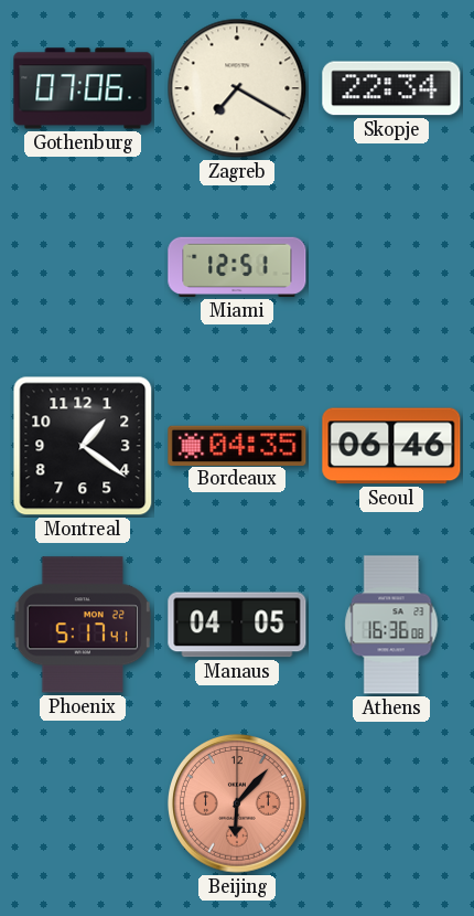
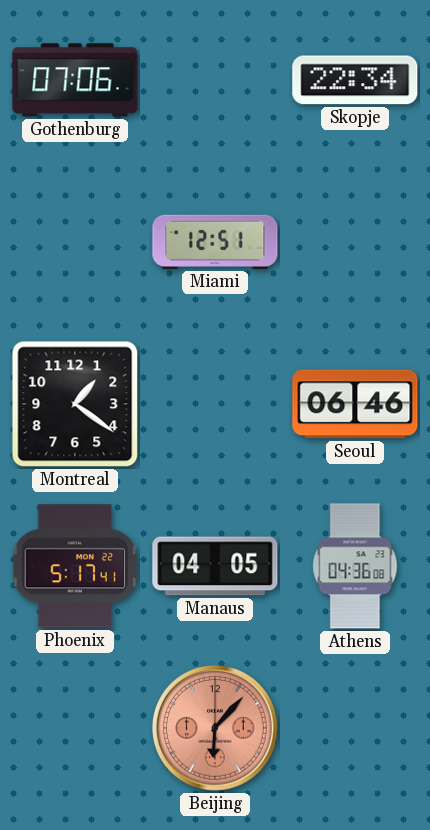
Zagreb: 7:20 -> none (237, 88)
Bordeaux: 04:35 -> none (237, 445)
Athens: 16:36 -> 04:36 (355, 566)
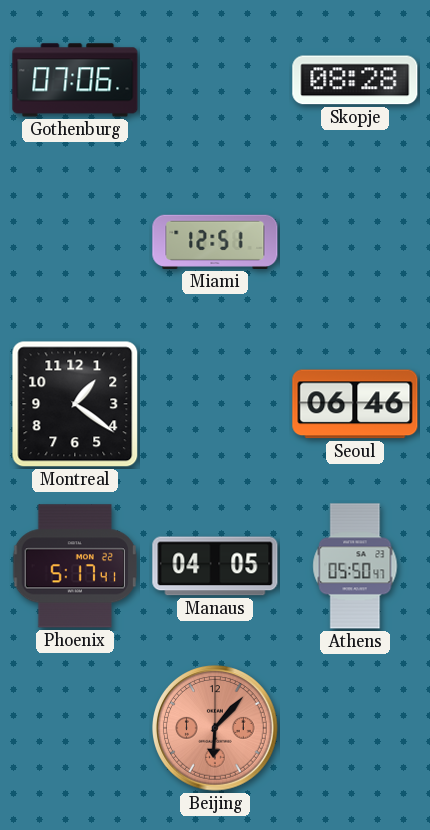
Skopje: 22:34 -> 08:28 (355, 80)
Athens: 04:36 -> 05:50 (355, 566)
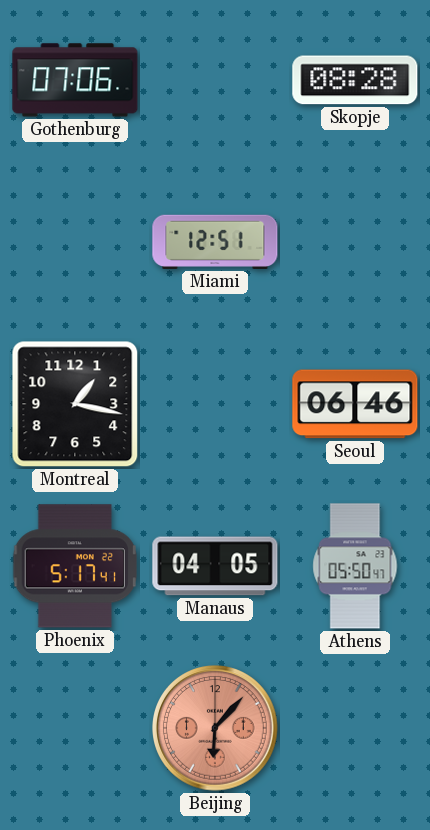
Montreal: 1:21 -> 1:17 (75, 404)
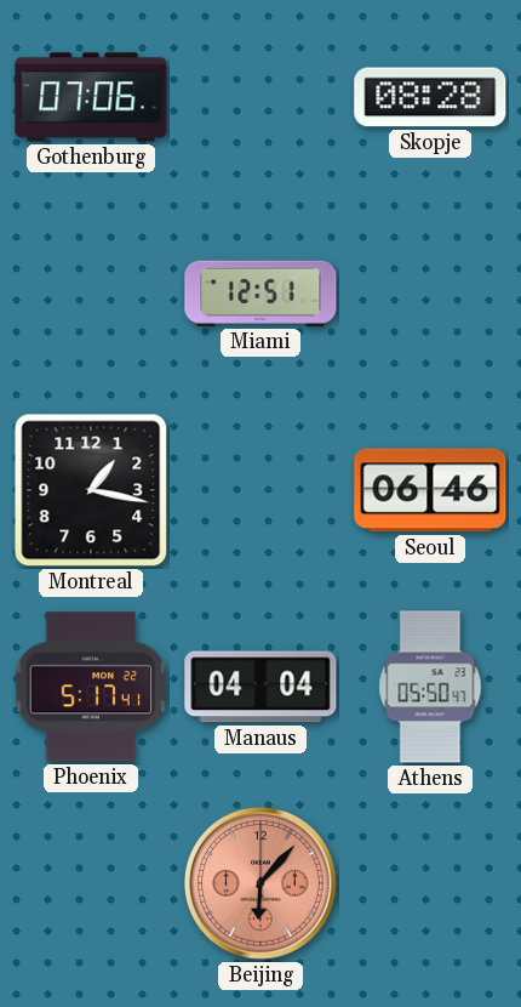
Manaus: 04:05 -> 04:04 (260, 687)
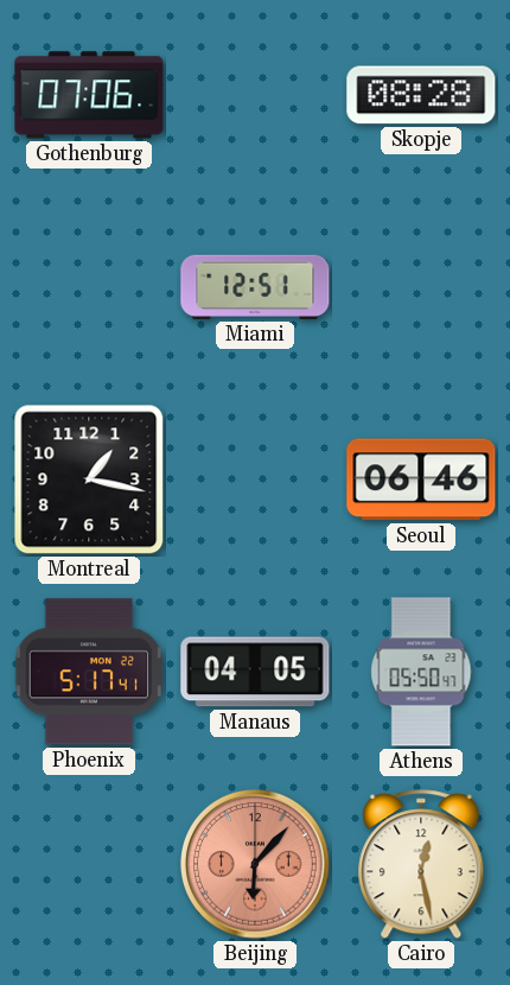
Manaus: 04:04 -> 04:05 (255, 672)
Cairo: none -> 12:28 (421, 865)
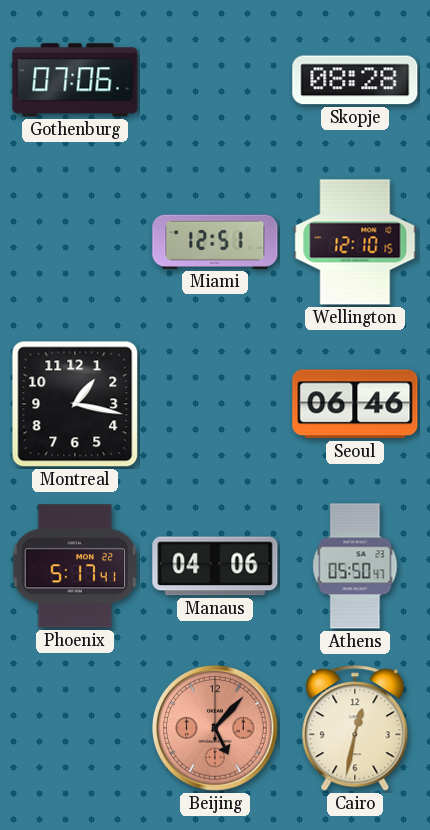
Wellington: none -> 12:10 (355, 242)
Manaus: 04:05 -> 04:06 (215, 566)
Beijing: 6:07 -> 5:07 (216, 729)
Cairo: 12:28 -> 12:32 (355, 729)
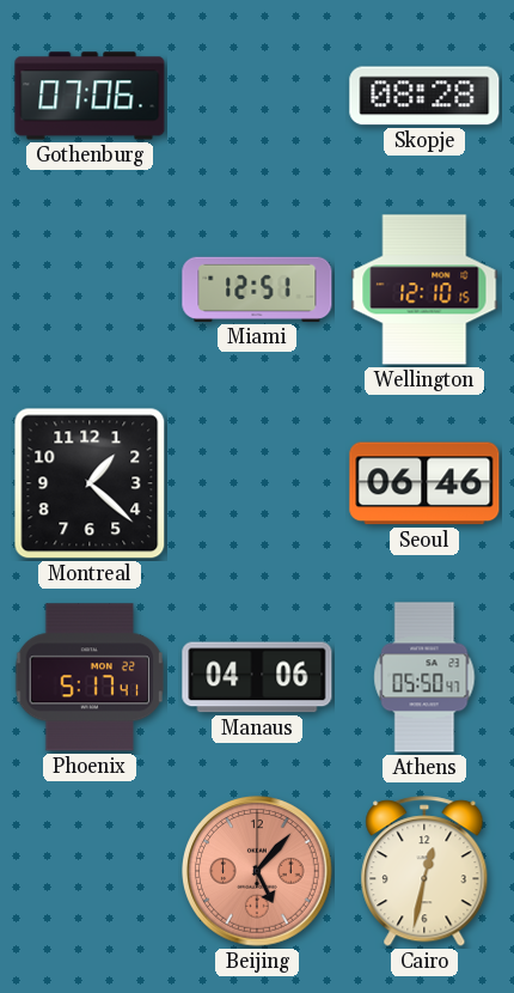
Montreal: 1:17 -> 1:22 (90, 483)
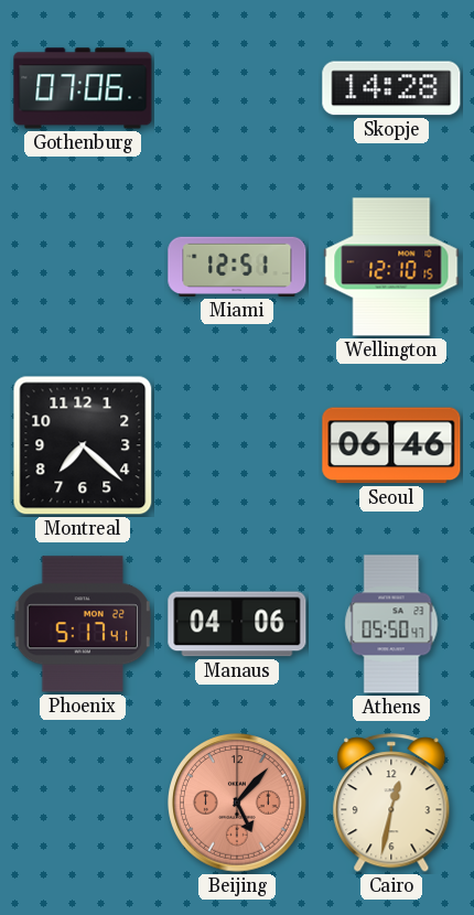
Skopje: 08:28 -> 14:28 (391, 88)
Montreal: 1:22 -> 7:22 (83, 445)
